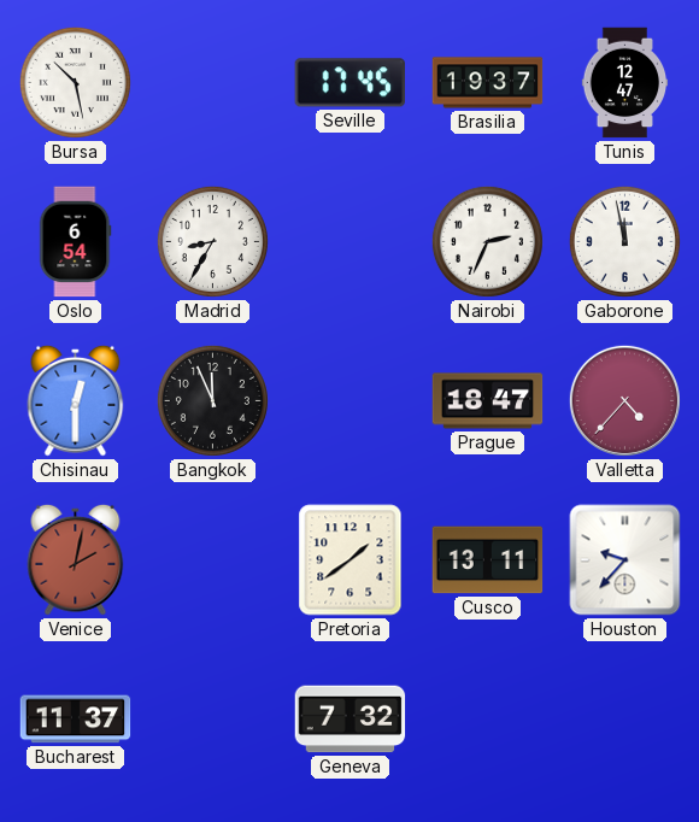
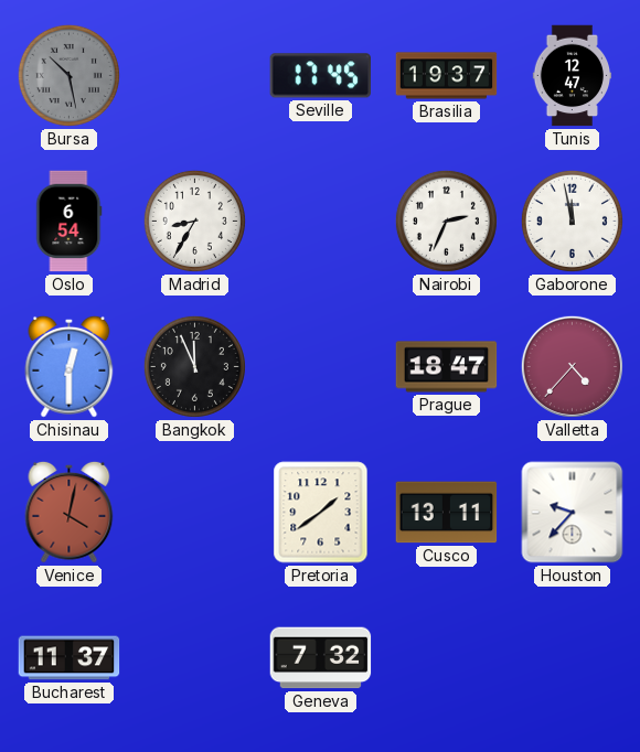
Bursa dial: white -> grey (68, 75)
Venice: 2:02 -> 4:02 (70, 512)
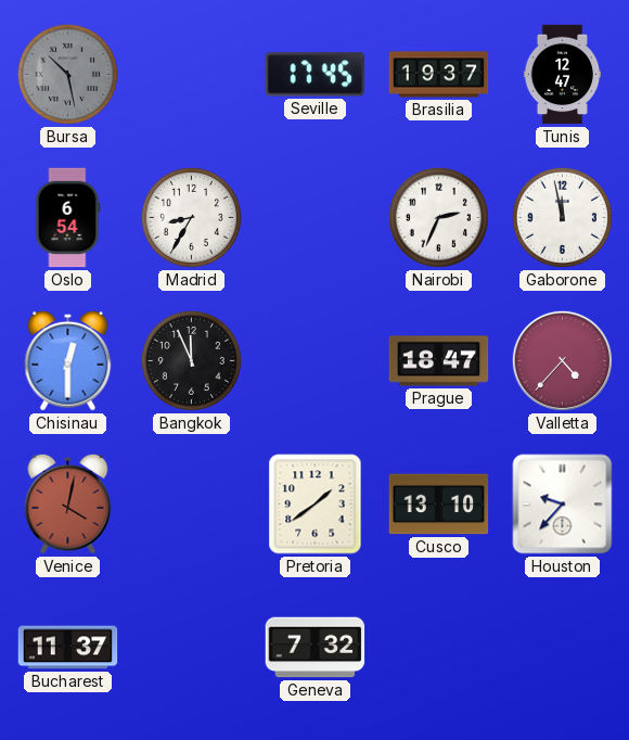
Cusco: 13:11 -> 13:10 (439, 505)
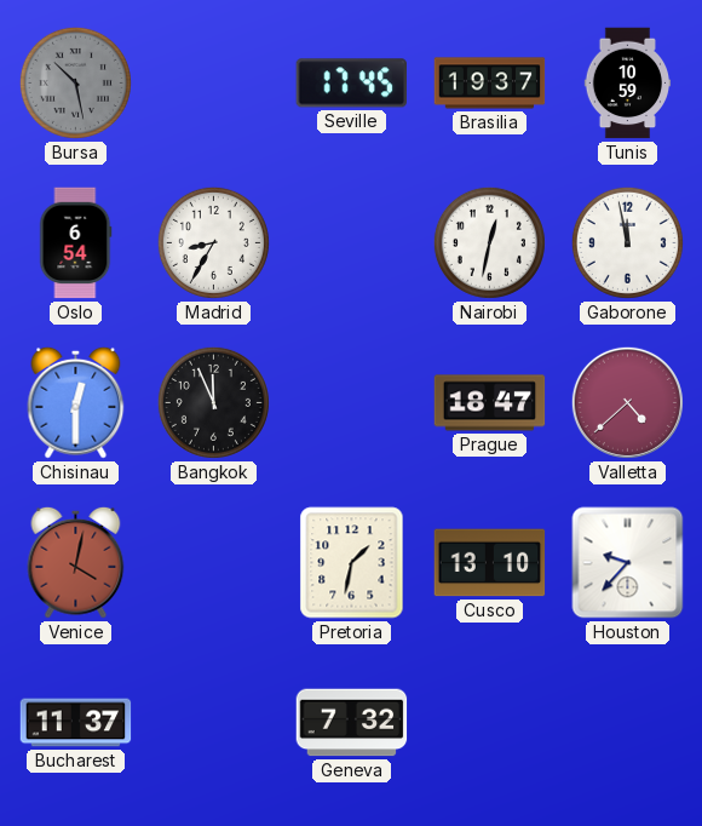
Tunis: 12:47 -> 10:59 (628, 84)
Nairobi: 2:34 -> 12:32 (489, 242)
Valletta: 4:37 -> 4:38 (627, 402)
Pretoria: 1:39 -> 1:32 (352, 563)
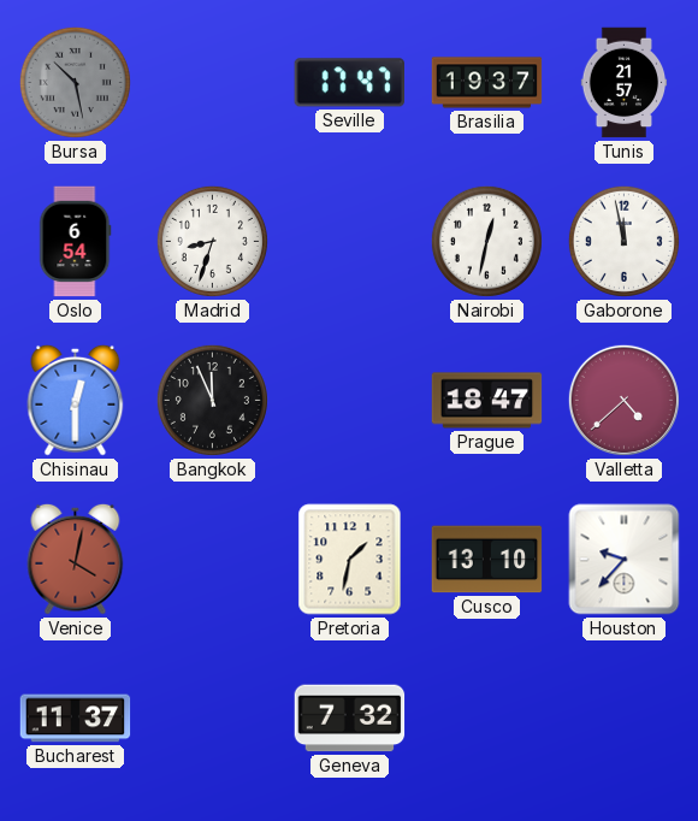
Seville: 17:45 -> 17:47 (349, 83)
Tunis: 10:59 -> 21:57 (625, 83)
Madrid: 8:35 -> 8:33 (212, 241)
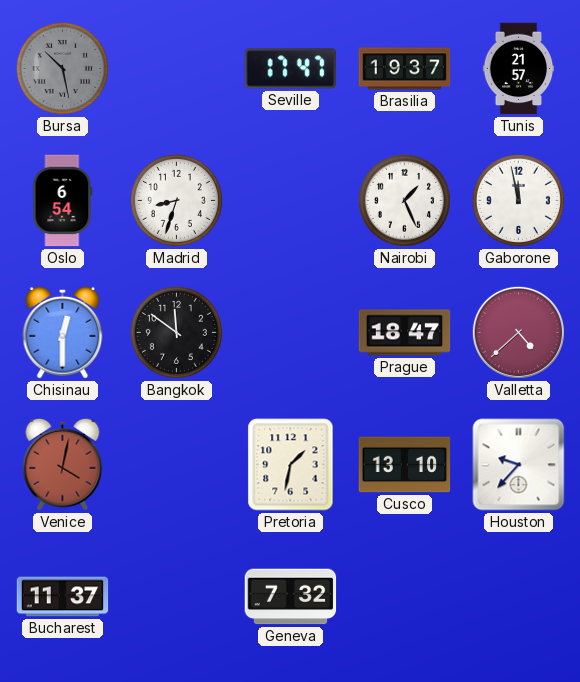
Nairobi: 12:32 -> 1:26 (404, 200)
Bangkok: 11:56 -> 11:51 (176, 332)
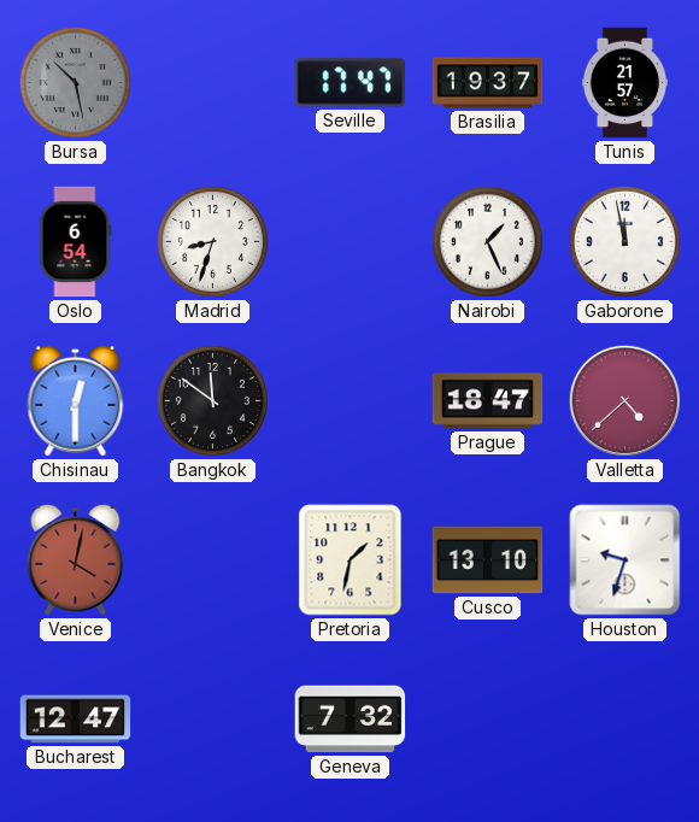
Houston: 9:37 -> 9:33 (625, 560)
Bucharest: 11:37 -> 12:47 (76, 720)
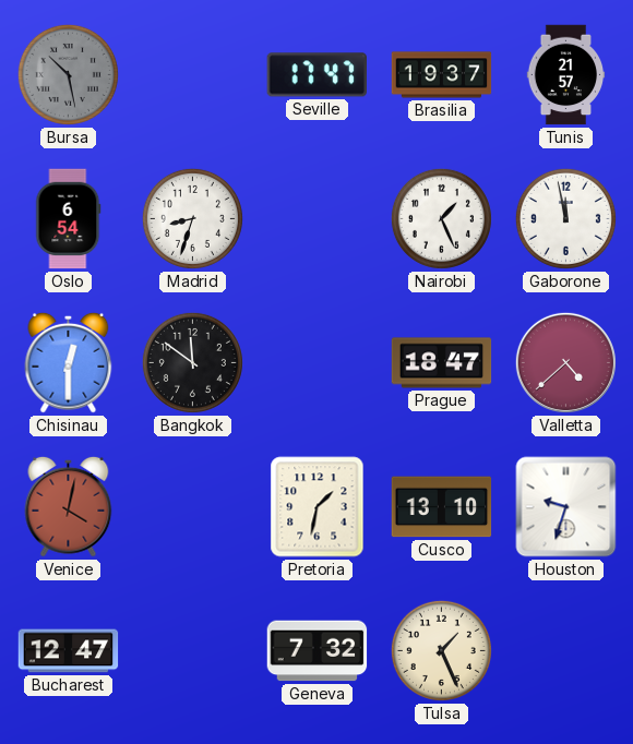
Tulsa: none -> 1:26 (441, 650)
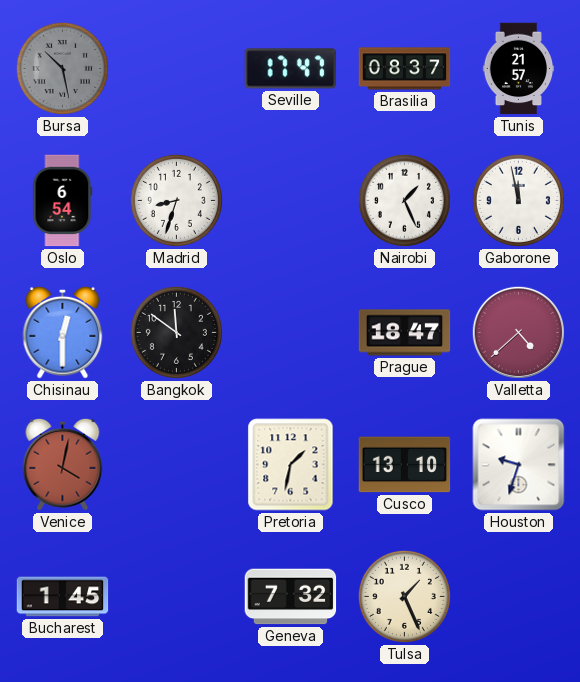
Brasilia: 19:37 -> 08:37 (405, 69)
Bucharest: 12:47 -> 1:45 (63, 597)
